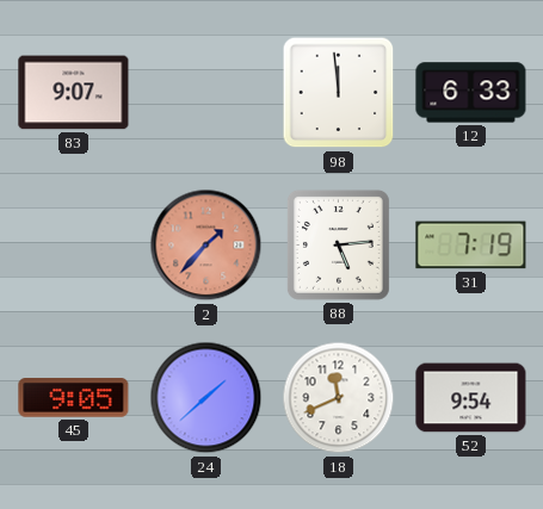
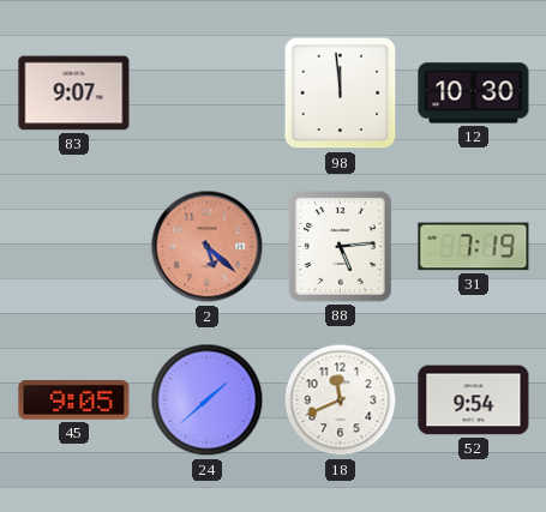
12: 6:33 -> 10:30 (474, 94)
2: 1:37 -> 5:22 (208, 247)
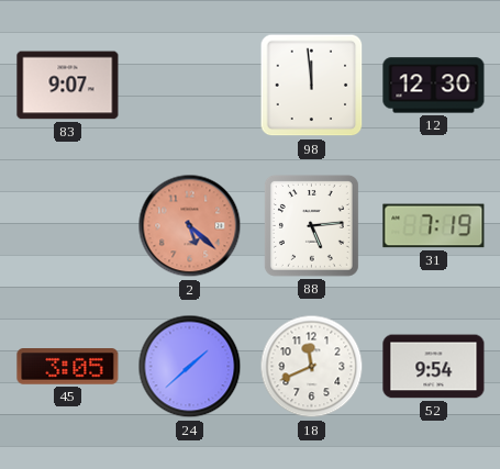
12: 10:30 -> 12:30 (434, 86)
45: 9:05 -> 3:05 (68, 367)
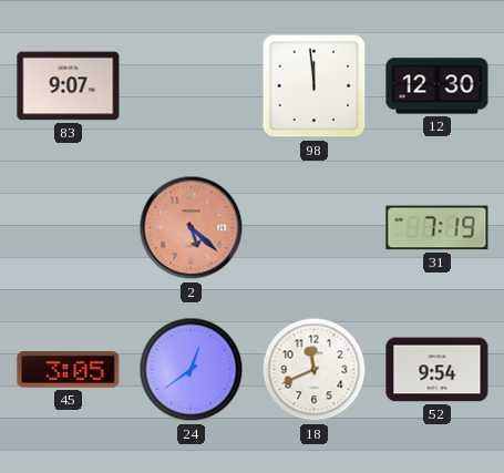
88: 5:14 -> none (311, 226)
24: 1:38 -> 12:39 (192, 370)
